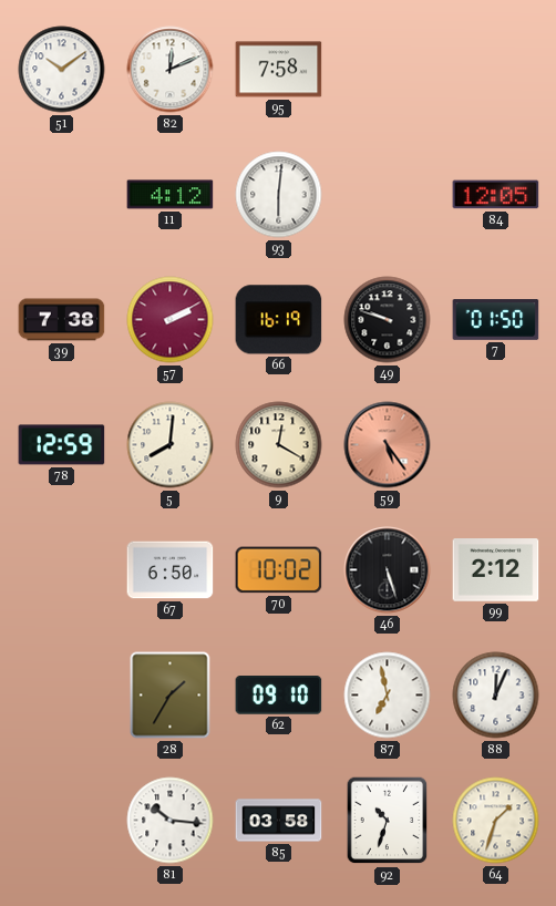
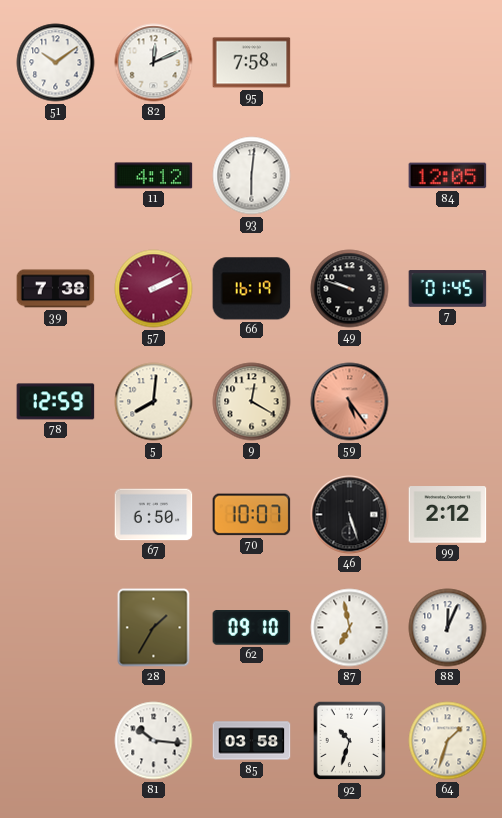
7: 01:50 -> 01:45 (448, 289)
70: 10:02 -> 10:07 (252, 515)
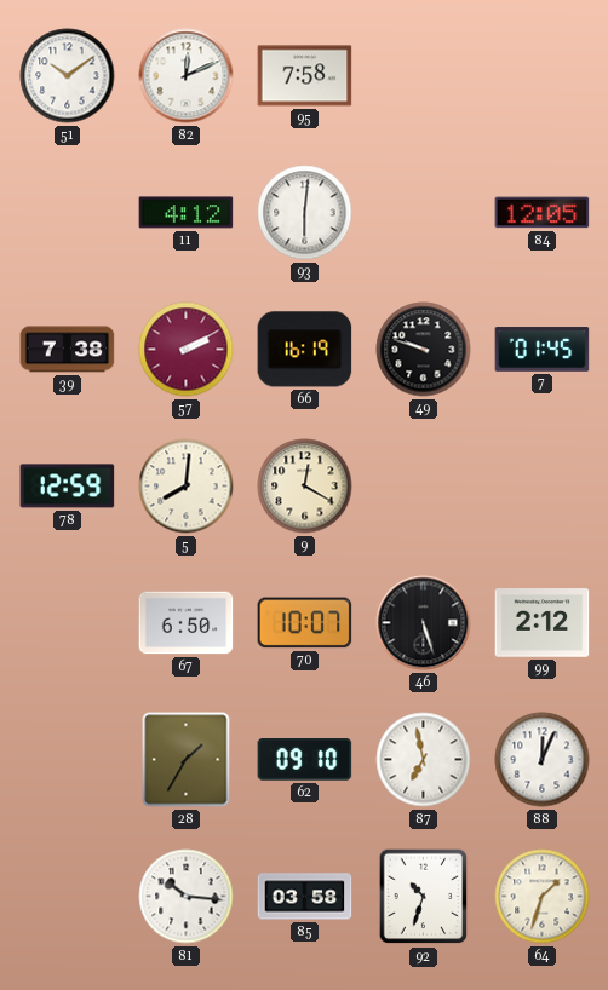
59: 5:24 -> none (350, 402)
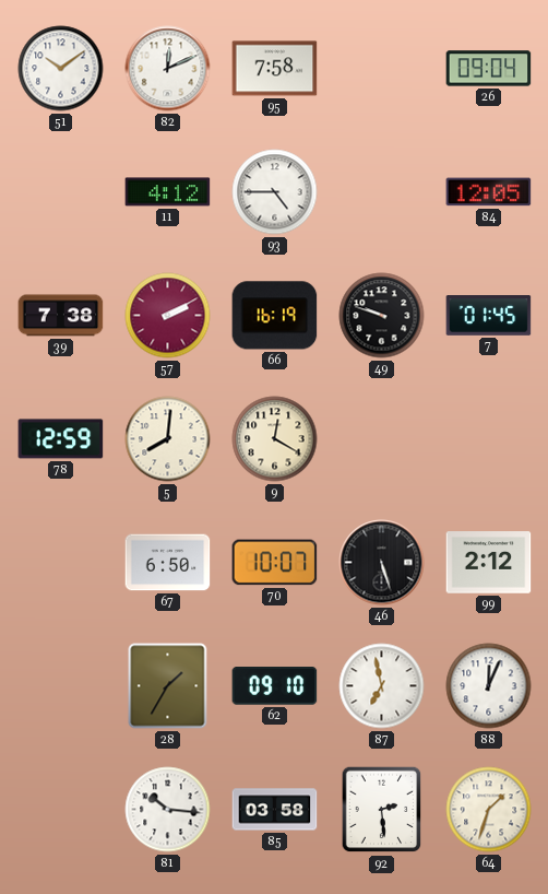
26: none -> 09:04 (489, 69)
93: 6:01 -> 4:45 (275, 192)
92: 10:33 -> 2:29 (382, 810)
